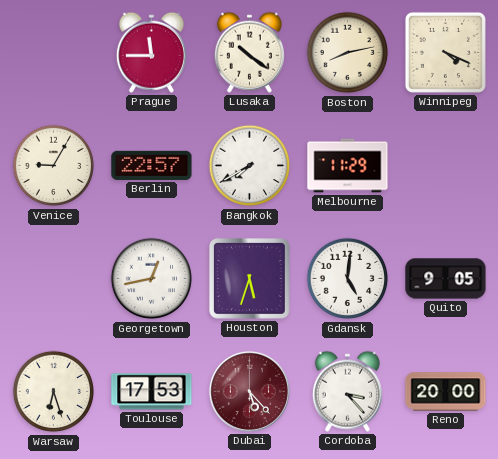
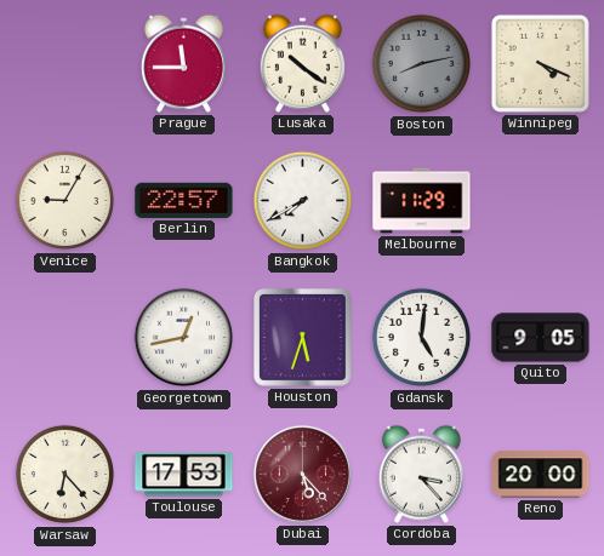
Boston dial: cream -> grey (422, 64)
Warsaw: 6:27 -> 6:23 (65, 475)
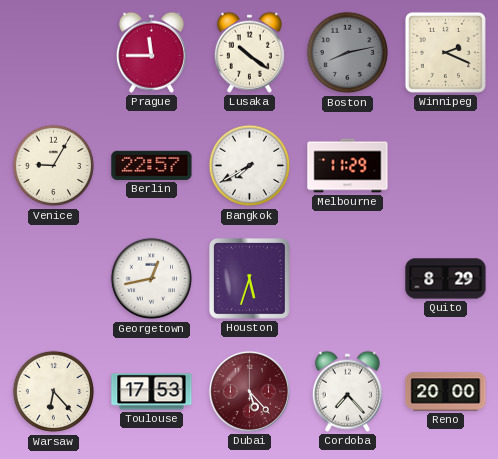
Winnipeg: 4:19 -> 2:19 (445, 52)
Gdansk: 5:01 -> none (422, 338)
Quito: 9:05 -> 8:29 (446, 279)
Cordoba: 3:23 -> 7:23 (347, 391)
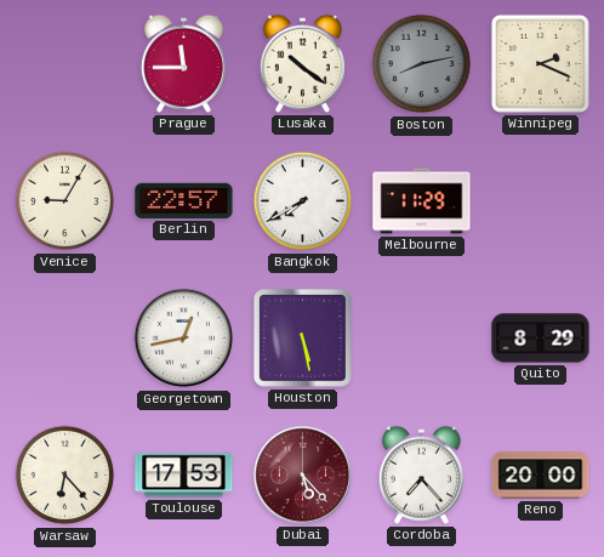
Houston: 5:33 -> 5:28 (303, 339)
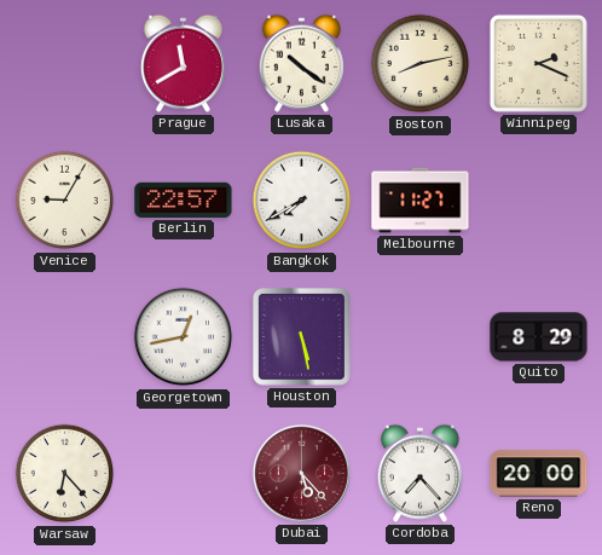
Prague: 11:45 -> 11:40 (183, 63)
Boston dial: grey -> cream (421, 64)
Melbourne: 11:29 -> 11:27 (421, 201)
Toulouse: 17:53 -> none (184, 476)
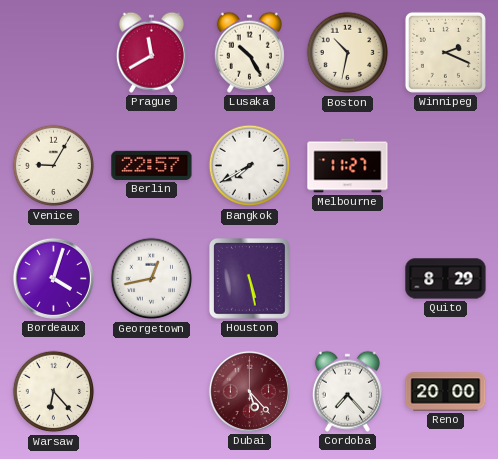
Lusaka: 10:21 -> 10:25 (249, 52)
Boston: 8:13 -> 10:32 (348, 53)
Bordeaux: none -> 4:03 (53, 278)
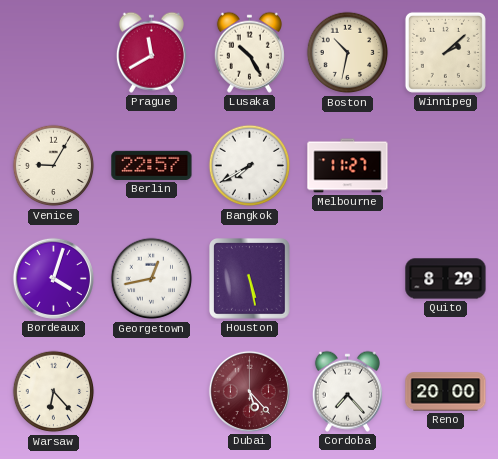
Winnipeg: 2:19 -> 2:08 (445, 52)
